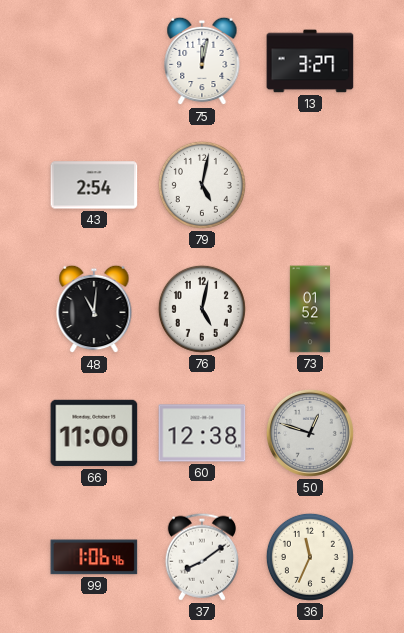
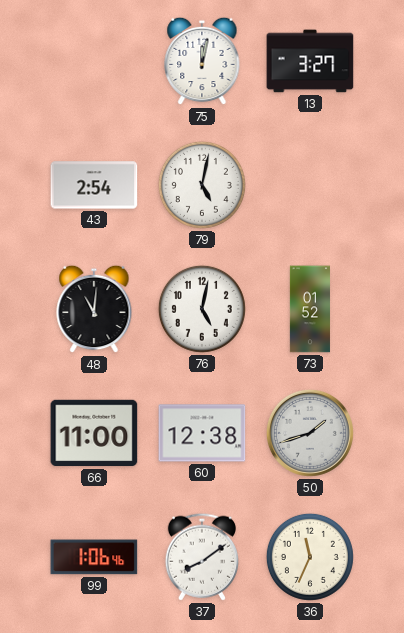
50: 12:48 -> 1:42 (310, 433)
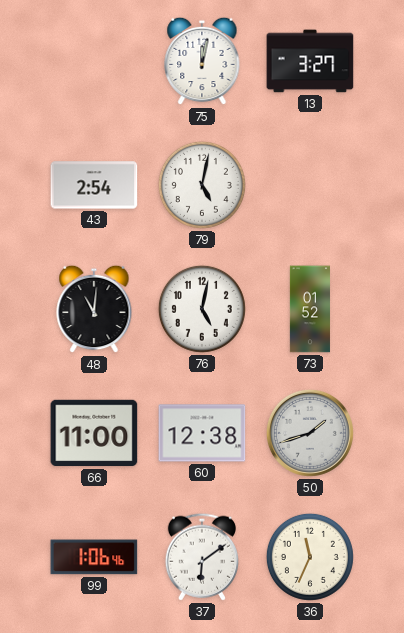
37: 8:09 -> 6:09 (201, 557)
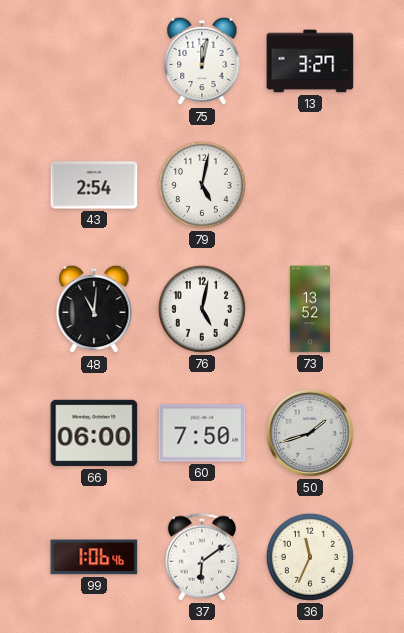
73: 01:52 -> 13:52 (310, 309)
66: 11:00 -> 06:00 (94, 433)
60: 12:38 -> 7:50 (202, 433)
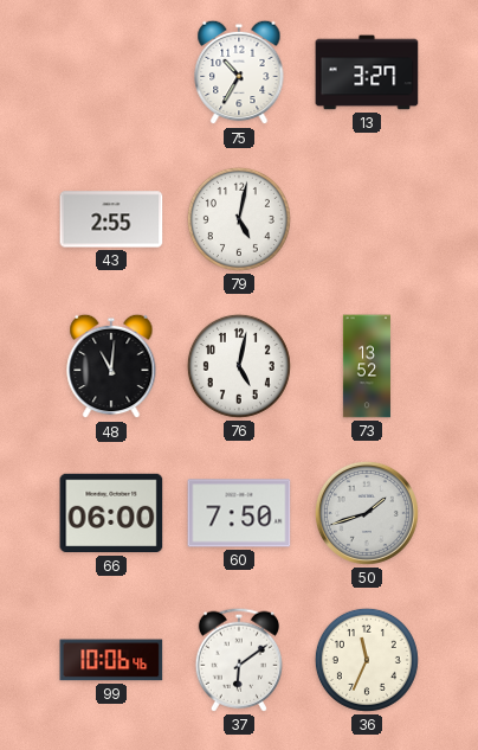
75: 12:02 -> 10:35 (239, 72)
43: 2:54 -> 2:55 (111, 219)
99: 1:06 -> 10:06 (111, 660)
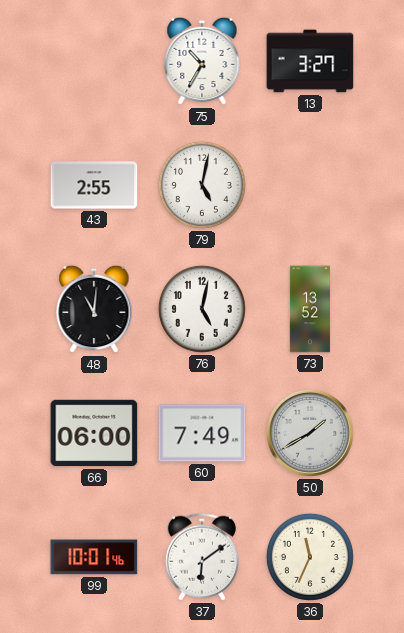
60: 7:50 -> 7:49 (202, 433)
50: 1:42 -> 1:40 (310, 433)
99: 10:06 -> 10:01 (94, 557)
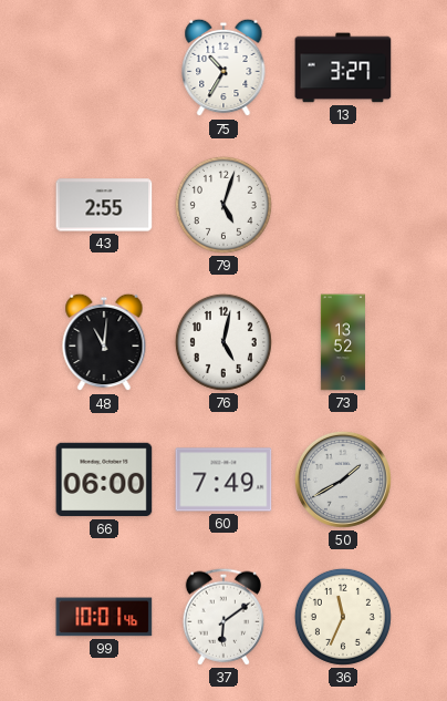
79: 5:02 -> 5:03 (224, 205)
